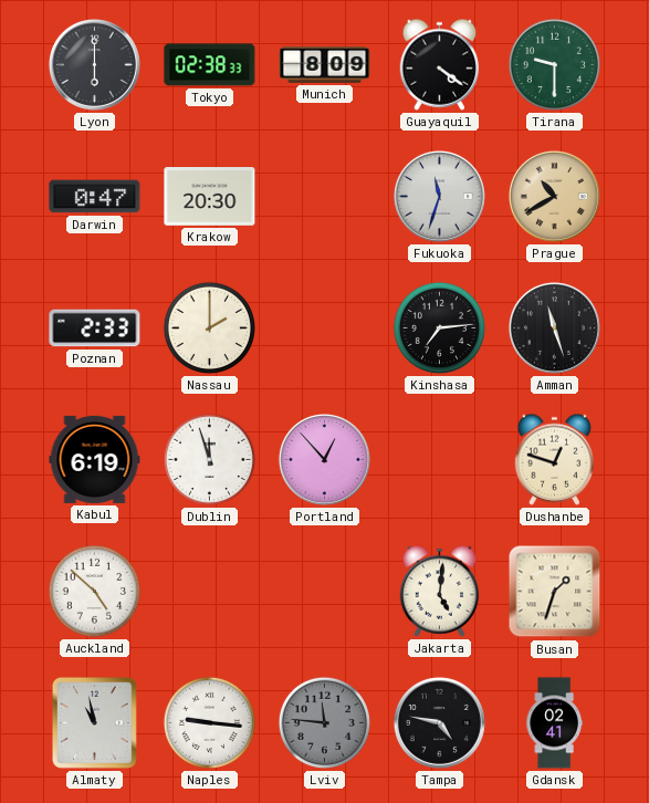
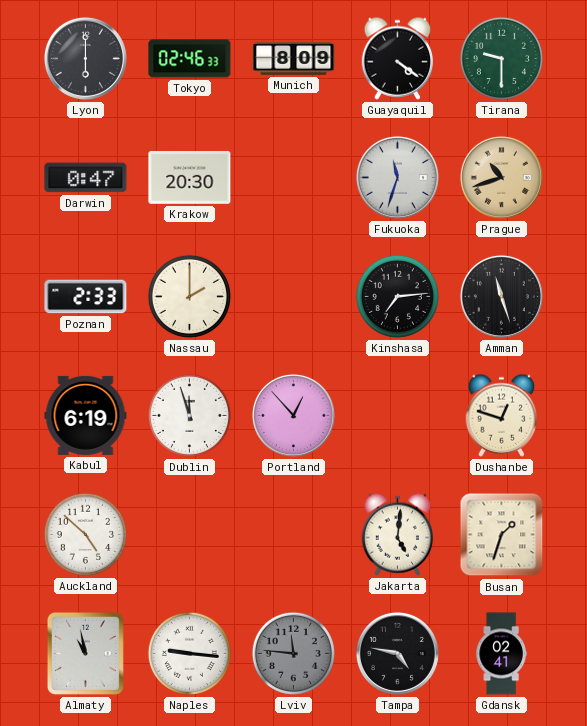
Tokyo: 02:38 -> 02:46 (190, 59)
Prague: 10:40 -> 10:42 (501, 177)
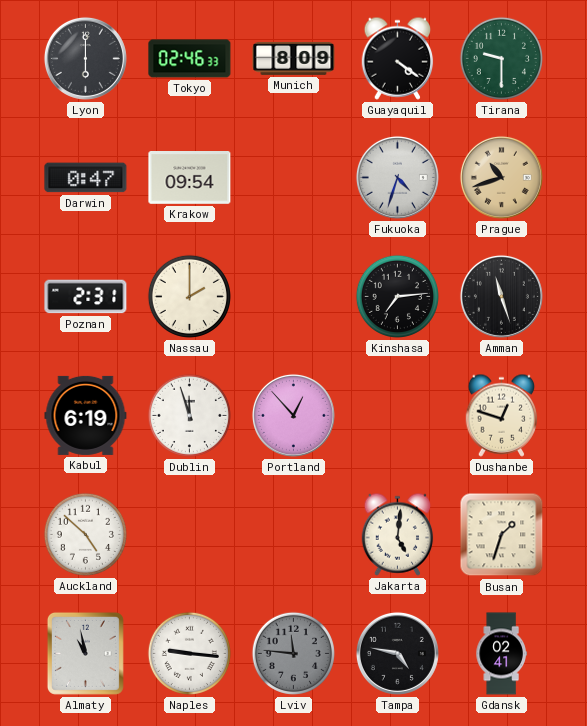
Krakow: 20:30 -> 09:54 (190, 178)
Fukuoka: 11:33 -> 4:33 (397, 177)
Poznan: 2:33 -> 2:31 (86, 297)
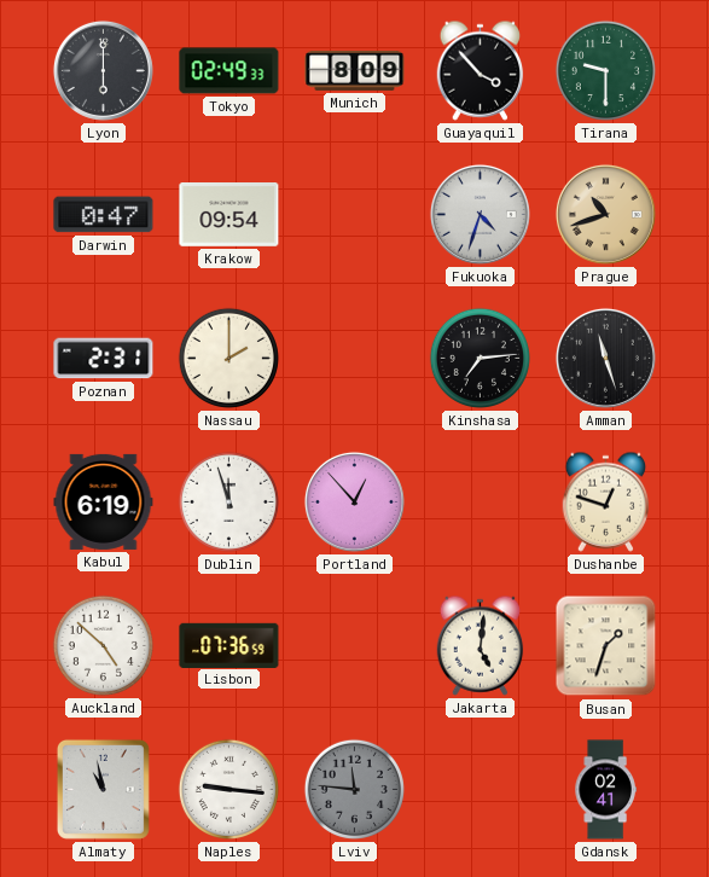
Tokyo: 02:46 -> 02:49 (229, 71)
Guayaquil: 4:21 -> 3:53 (481, 70)
Lisbon: none -> 07:36 (229, 645)
Tampa: 4:47 -> none (397, 653)
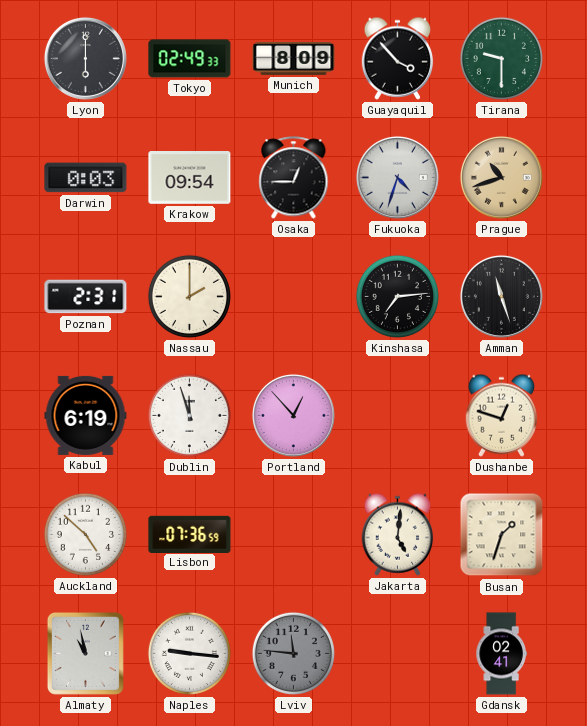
Darwin: 0:47 -> 0:03 (86, 178)
Osaka: none -> 12:45 (294, 178)
